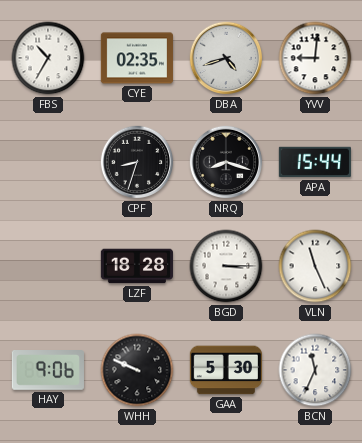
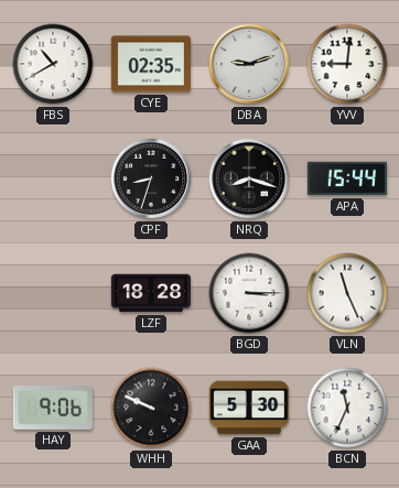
FBS: 10:35 -> 10:40 (53, 64)
DBA: 4:42 -> 9:12 (249, 64)
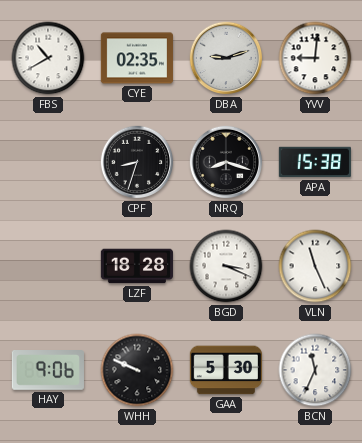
APA: 15:44 -> 15:38 (315, 162)
BGD: 3:15 -> 3:19 (226, 266)
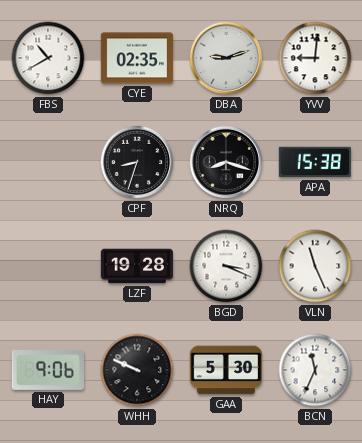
LZF: 18:28 -> 19:28 (137, 266)
